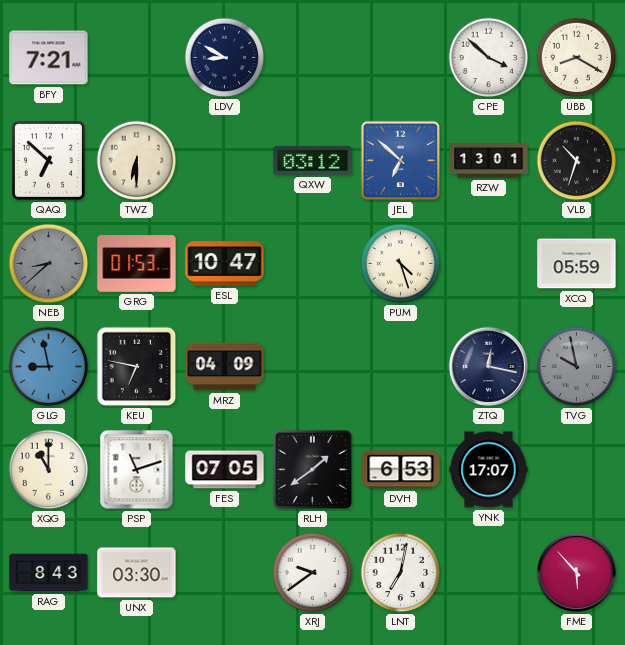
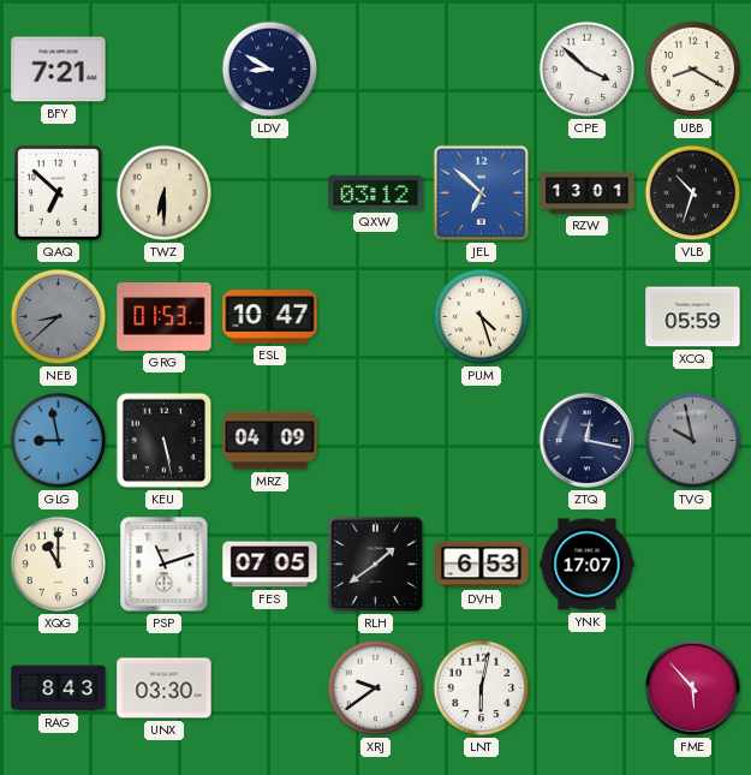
KEU: 6:47 -> 5:28 (165, 441)
LNT: 7:02 -> 6:02 (482, 688)
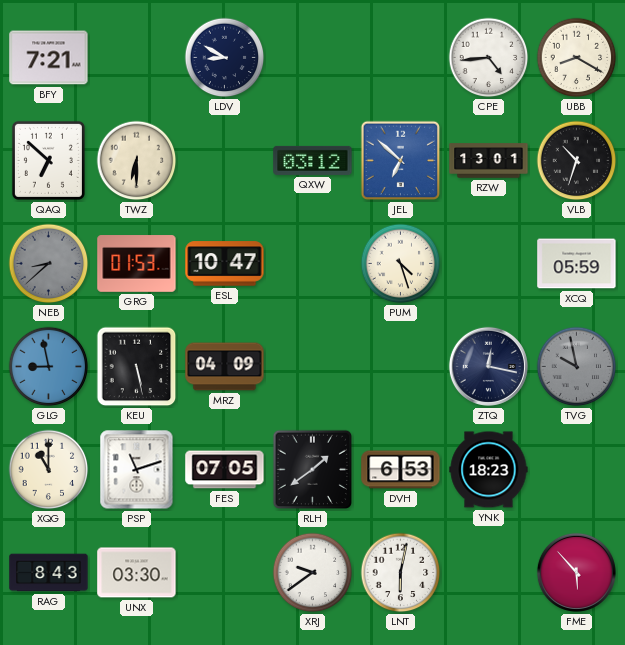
CPE: 3:52 -> 4:44 (489, 58)
YNK: 17:07 -> 18:23 (489, 470)
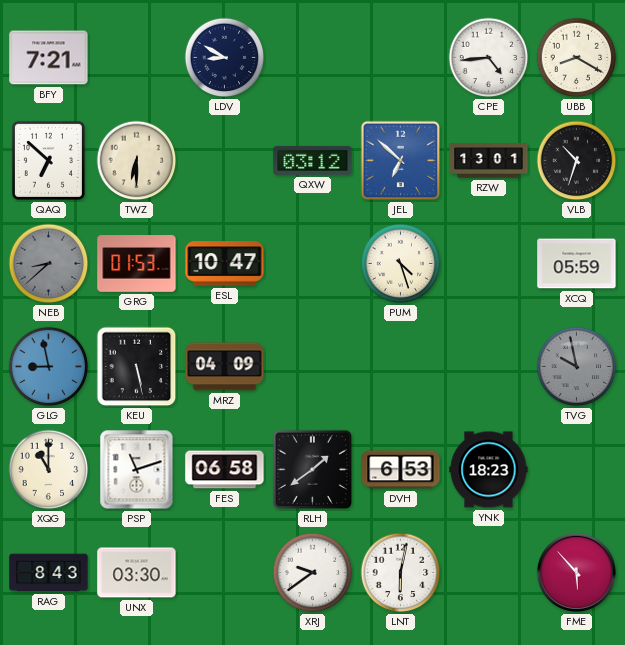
ZTQ: 12:17 -> none (488, 366)
FES: 07:05 -> 06:58 (225, 470)
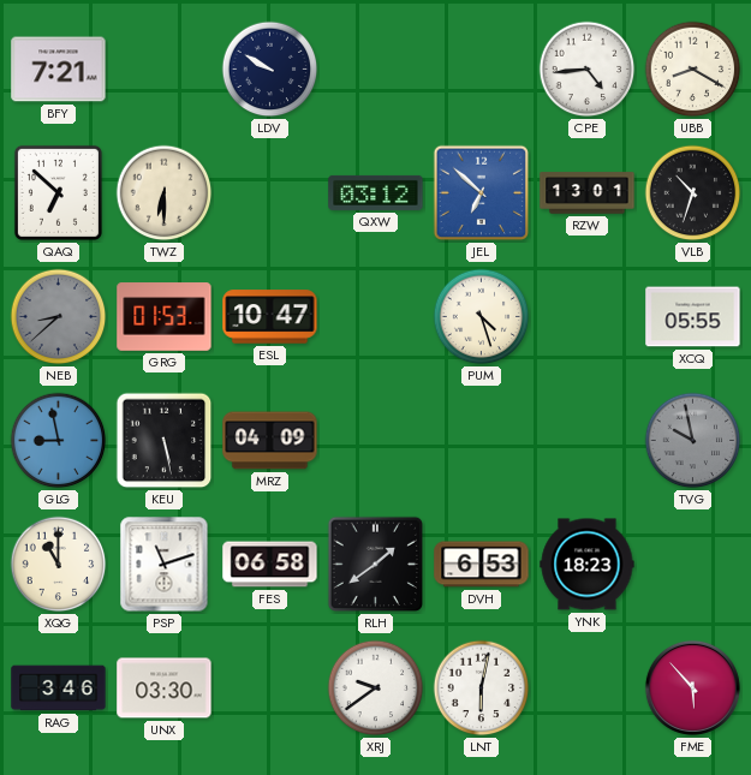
LDV: 8:50 -> 9:50 (270, 70)
XCQ: 05:59 -> 05:55 (693, 317)
RAG: 8:43 -> 3:46 (59, 688)
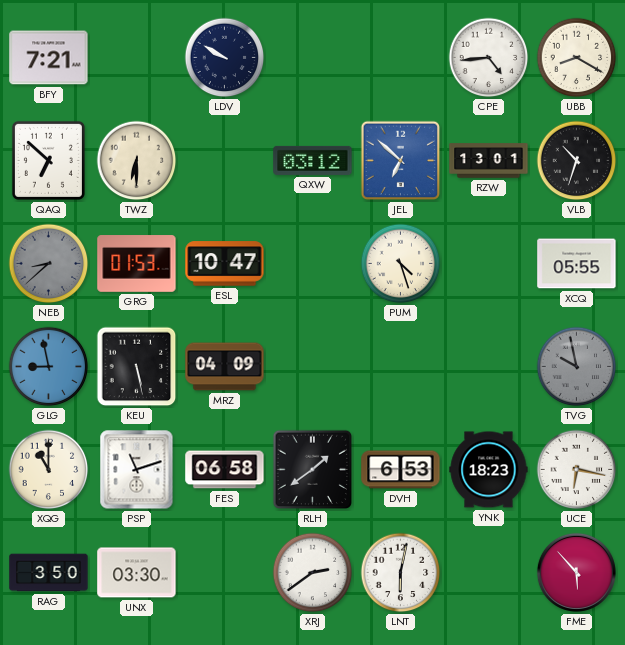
UCE: none -> 6:17 (577, 470)
RAG: 3:46 -> 3:50 (49, 573)
XRJ: 9:39 -> 2:39 (313, 573)
